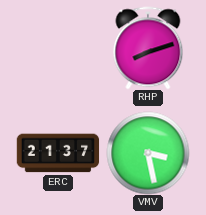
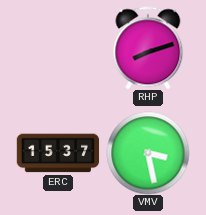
ERC: 21:37 -> 15:37 (58, 153)
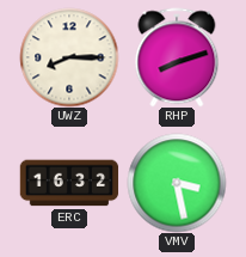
UWZ: none -> 8:15 (69, 57)
ERC: 15:37 -> 16:32 (69, 183)
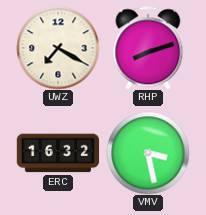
UWZ: 8:15 -> 7:20 (58, 48)
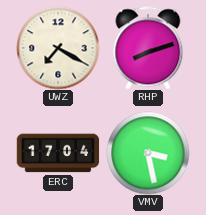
ERC: 16:32 -> 17:04 (58, 153)
